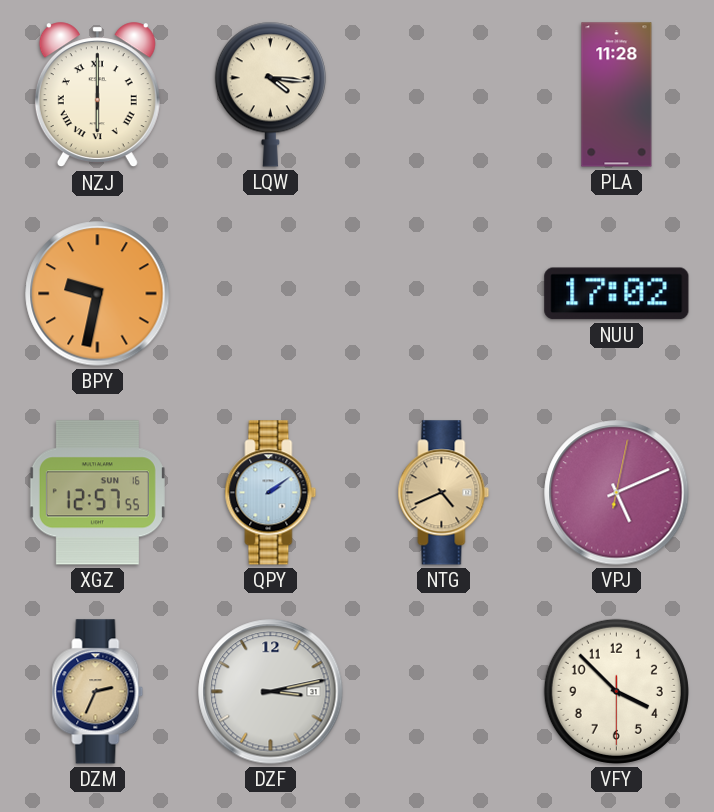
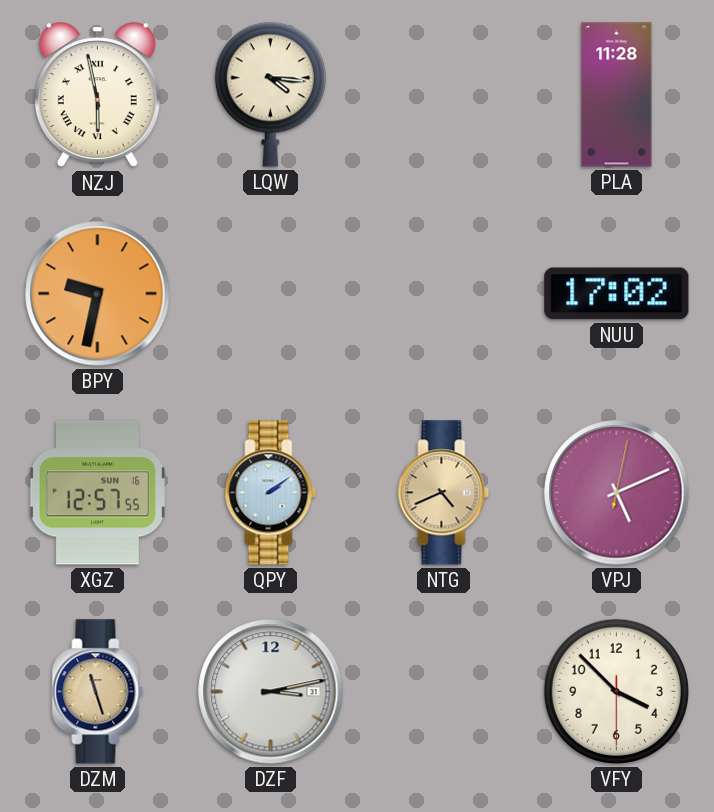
NZJ: 6:00 -> 5:58 (97, 95)
DZM: 2:34 -> 11:27 (98, 692)
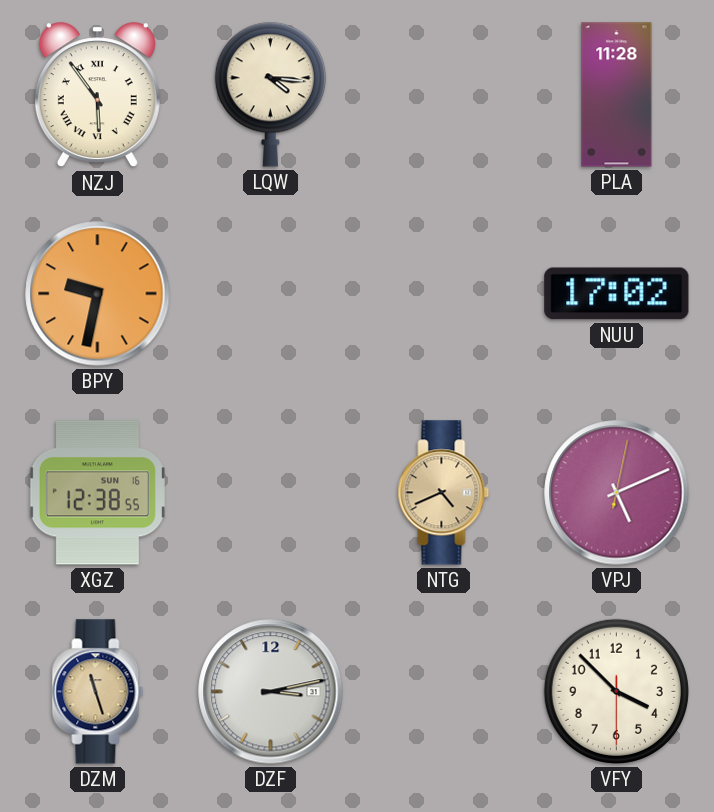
NZJ: 5:58 -> 5:54 (97, 95)
XGZ: 12:57 -> 12:38 (97, 493)
QPY: 2:09 -> none (271, 493)
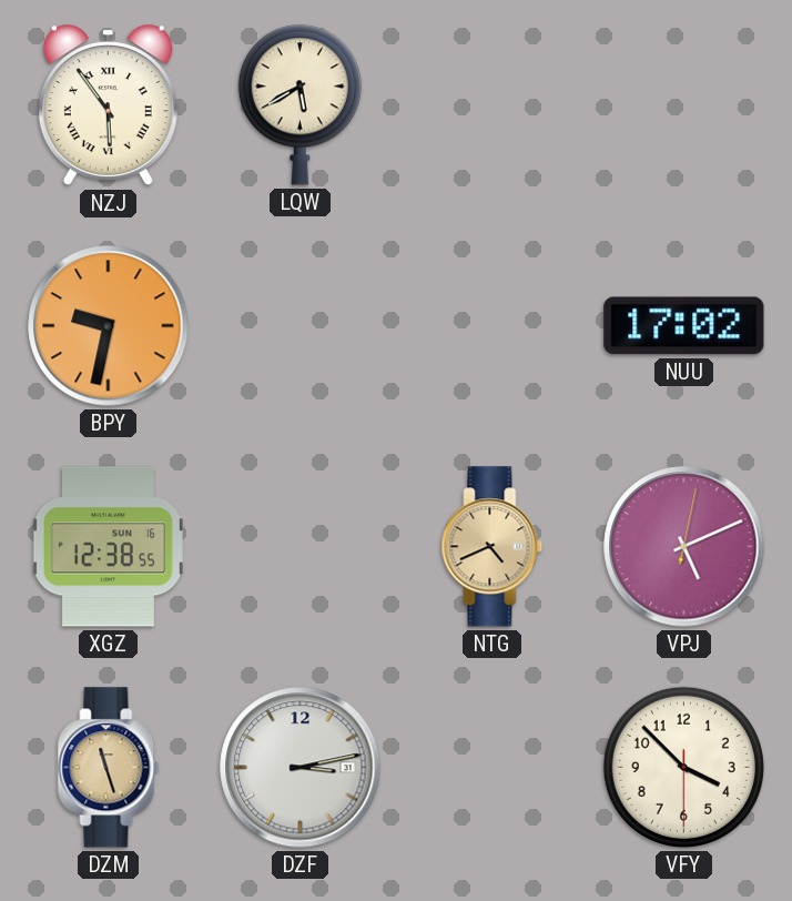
LQW: 4:16 -> 5:40 (299, 104)
PLA: 11:28 -> none (617, 95)
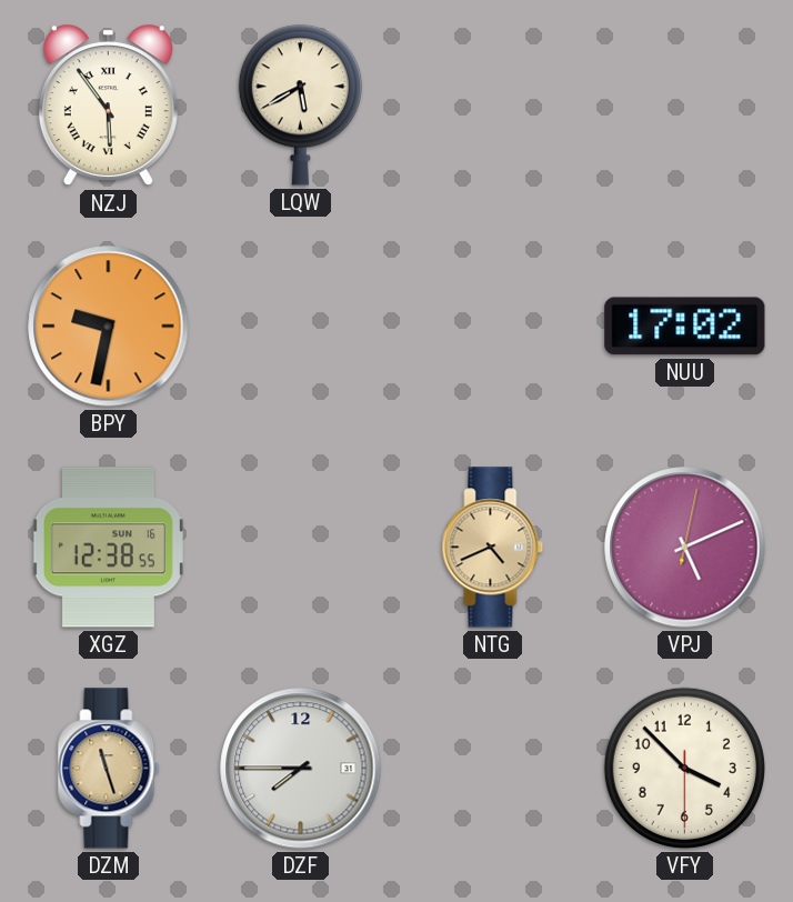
DZF: 3:13 -> 7:45 (301, 769)
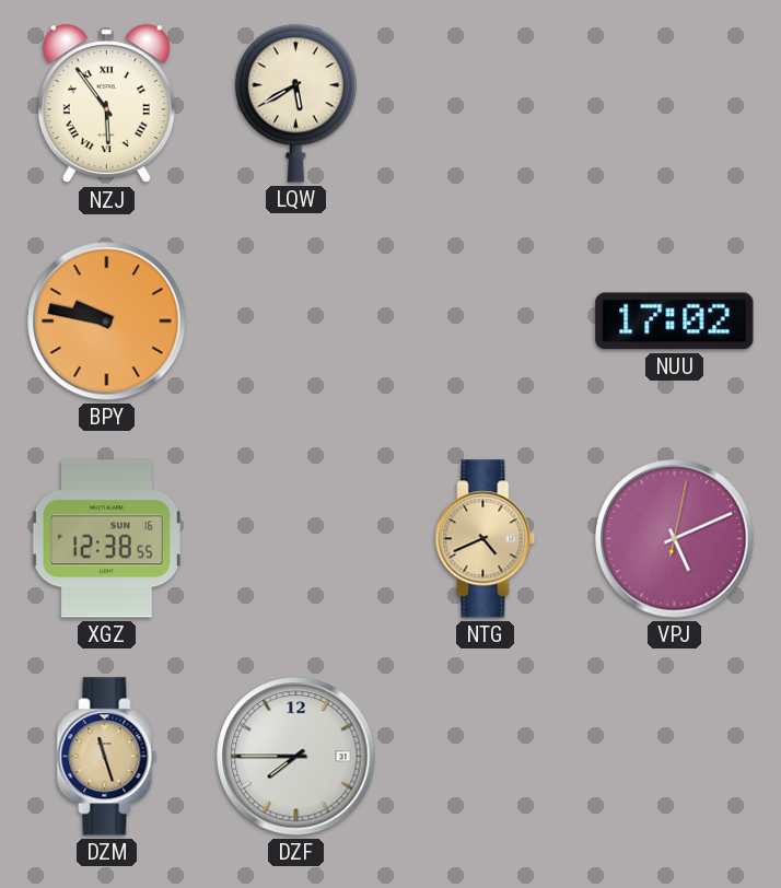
BPY: 9:32 -> 9:47 (107, 322)
VFY: 3:52 -> none (684, 768)
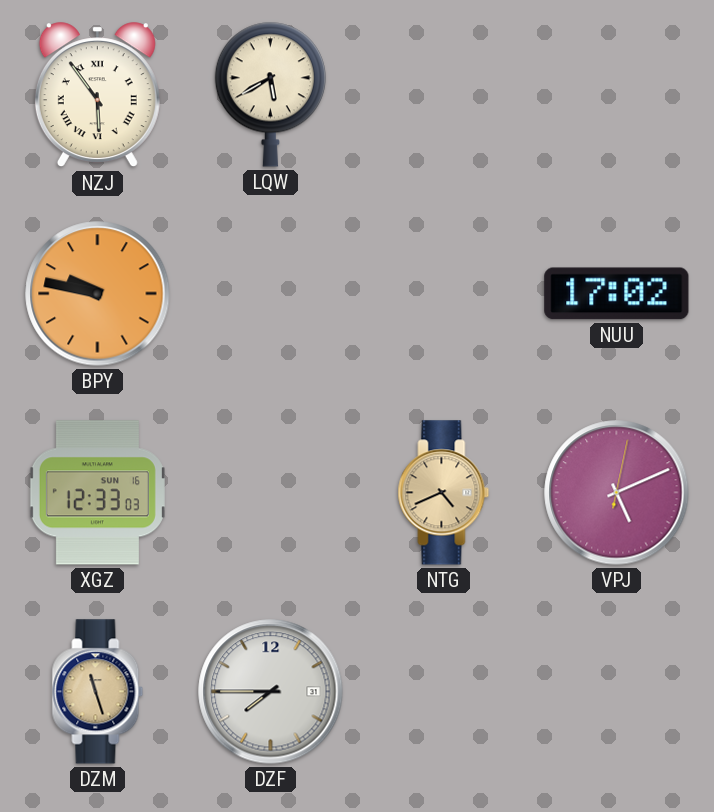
XGZ: 12:38 -> 12:33 (97, 493)
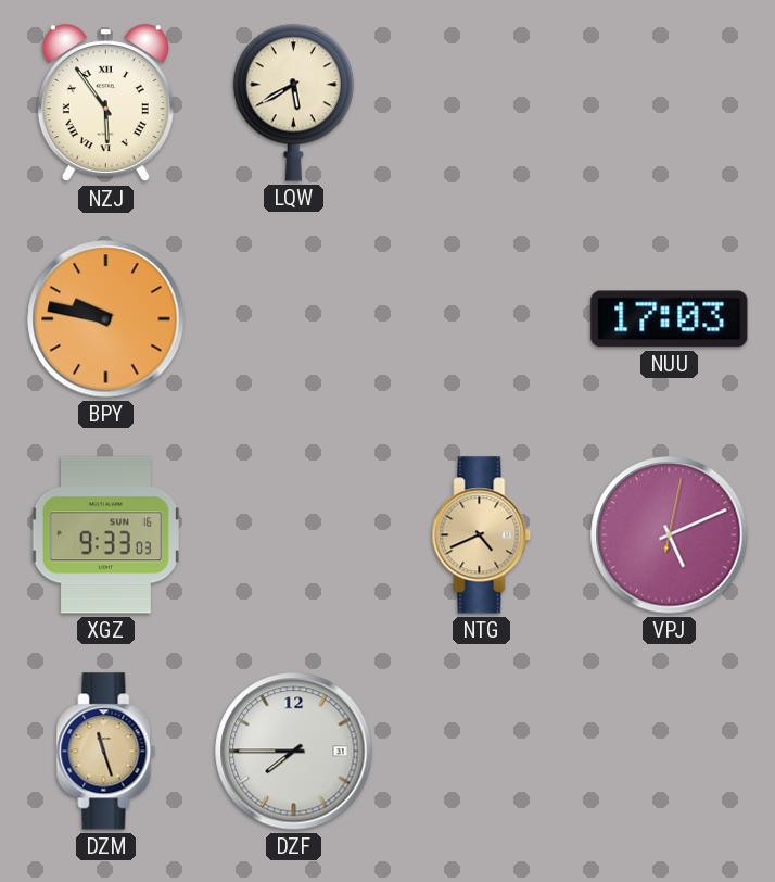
NUU: 17:02 -> 17:03 (670, 319)
XGZ: 12:33 -> 9:33 (105, 535)
